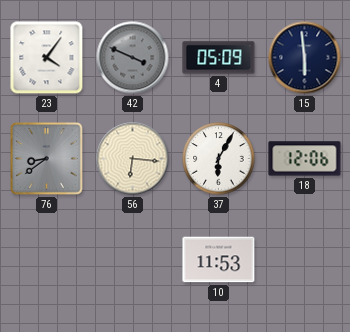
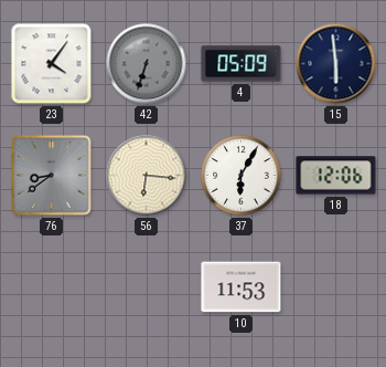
42: 3:49 -> 6:33 (147, 64)
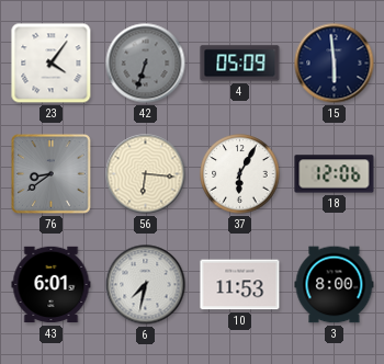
43: none -> 6:01 (52, 285)
6: none -> 7:32 (146, 285)
3: none -> 8:00 (335, 285)
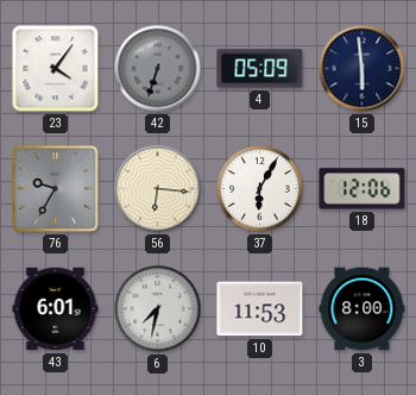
76: 8:39 -> 9:35 (56, 189)
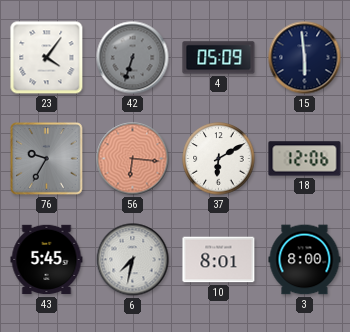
56 dial: cream -> salmon (133, 159)
37: 6:05 -> 6:10 (219, 159)
43: 6:01 -> 5:45 (47, 260)
10: 11:53 -> 8:01 (219, 260)
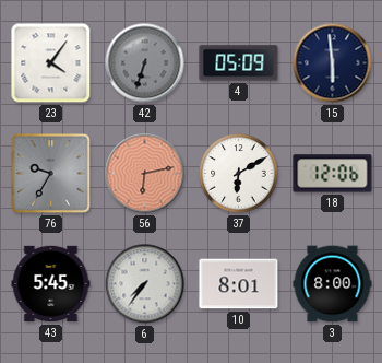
56: 6:16 -> 6:13 (145, 174)
6: 7:32 -> 7:36 (145, 284)
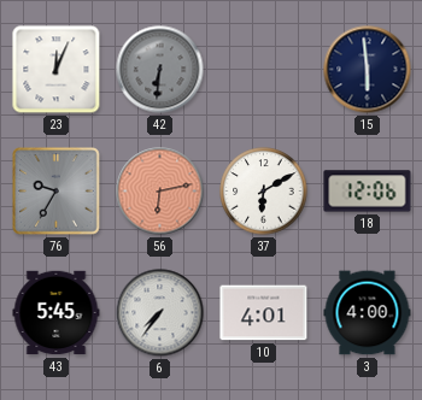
23: 4:06 -> 12:04 (57, 70)
42: 6:33 -> 6:31 (160, 70)
4: 05:09 -> none (239, 63)
10: 8:01 -> 4:01 (264, 313)
3: 8:00 -> 4:00 (368, 313)
